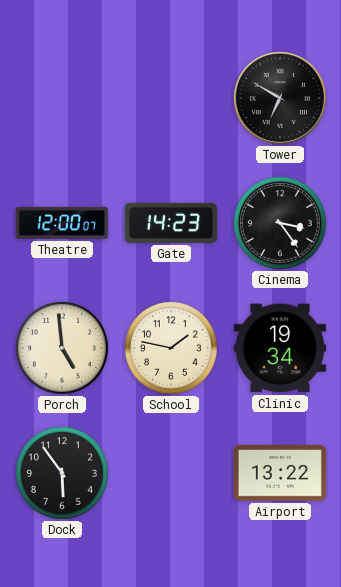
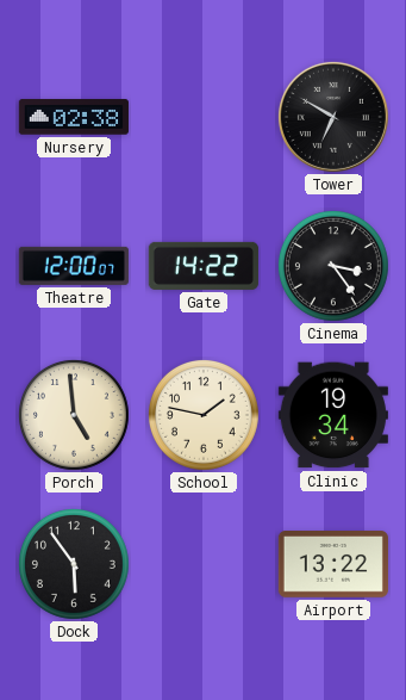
Nursery: none -> 02:38 (74, 117)
Gate: 14:23 -> 14:22 (204, 266)
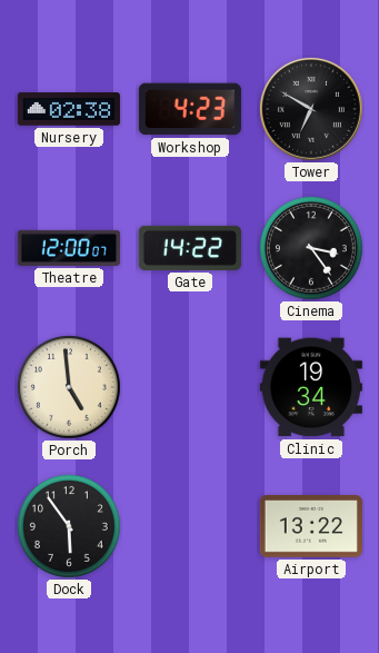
Workshop: none -> 4:23 (190, 109)
School: 1:47 -> none (204, 415)
